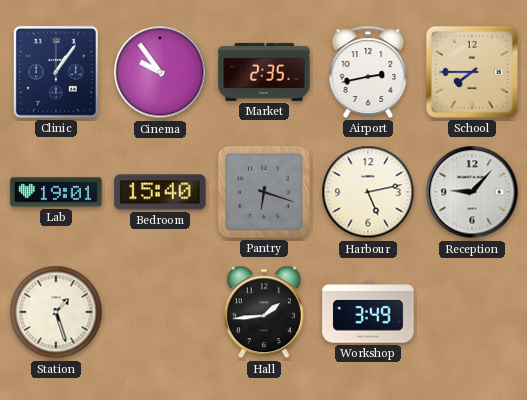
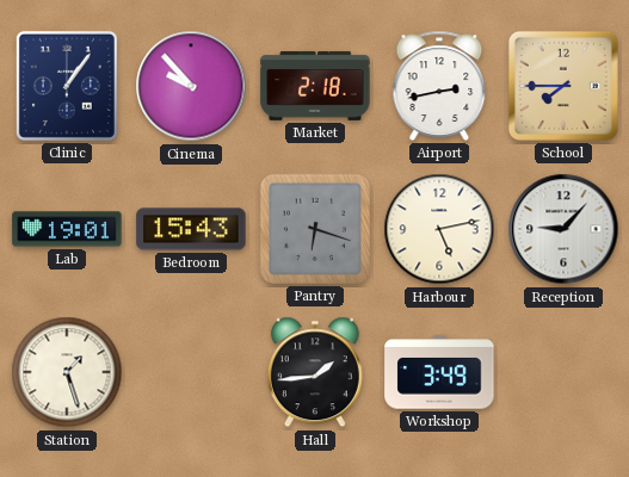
Cinema: 9:54 -> 9:53 (191, 86)
Market: 2:35 -> 2:18 (315, 86)
Bedroom: 15:40 -> 15:43 (191, 229)
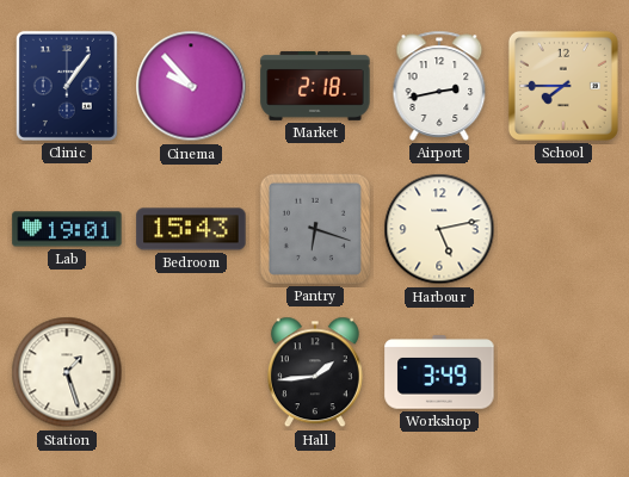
Reception: 9:07 -> none (563, 229)
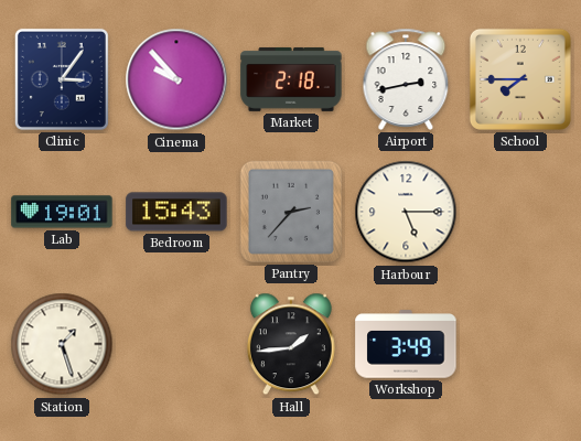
Clinic: 1:06 -> 3:06 (62, 79)
Pantry: 6:18 -> 2:37 (291, 212)
Harbour: 5:13 -> 5:15 (406, 212)
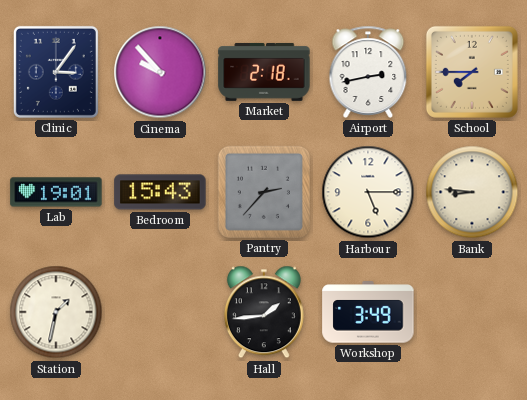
Bank: none -> 8:46 (472, 192)
Station: 1:27 -> 1:32 (56, 312)
